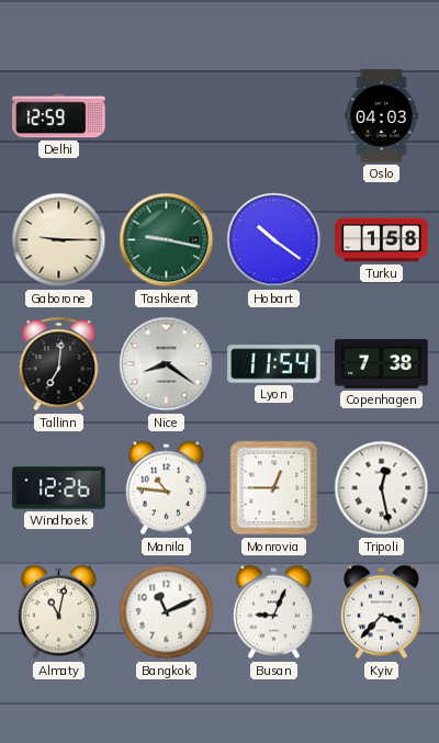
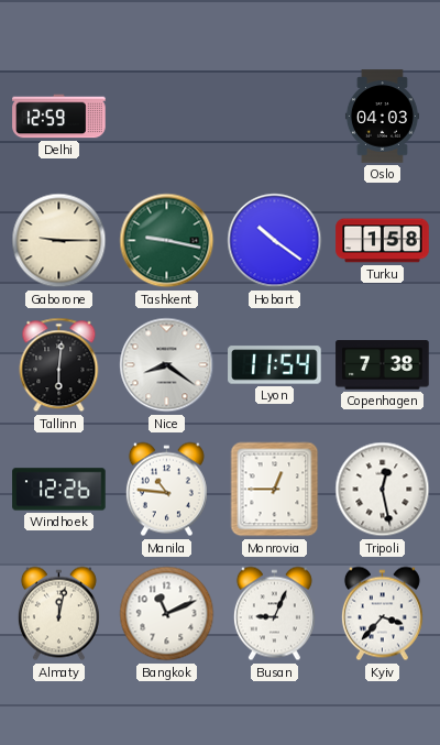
Tallinn: 7:01 -> 6:01 (59, 365)
Almaty: 11:02 -> 12:02 (58, 614)
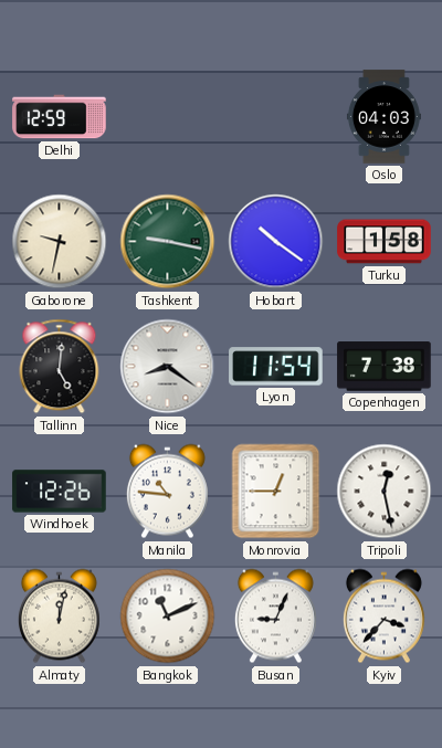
Gaborone: 9:15 -> 9:32 (60, 242)
Tallinn: 6:01 -> 5:01 (60, 367)
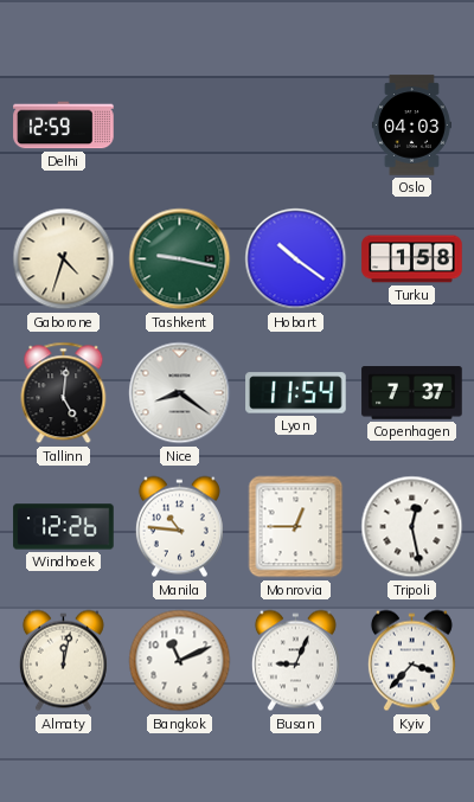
Gaborone: 9:32 -> 4:33 (64, 259)
Copenhagen: 7:38 -> 7:37 (412, 393)
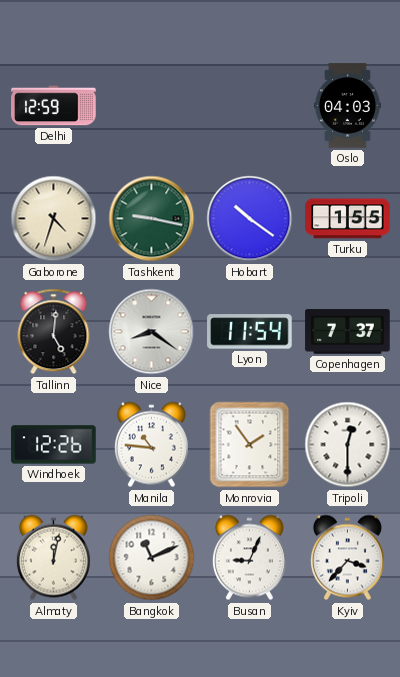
Turku: 1:58 -> 1:55 (348, 219)
Monrovia: 12:45 -> 1:54 (250, 445)
Tripoli: 12:28 -> 12:30 (348, 445)
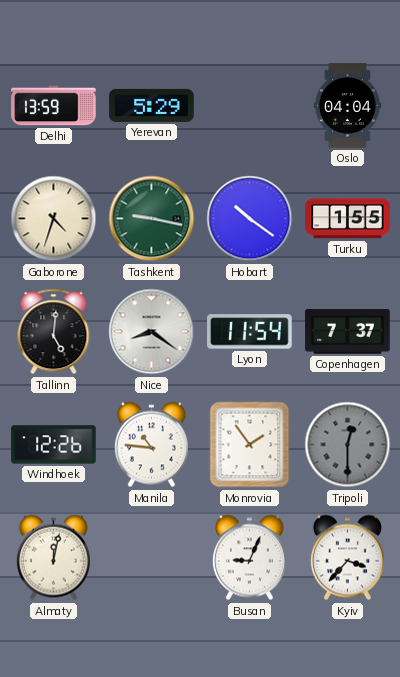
Delhi: 12:59 -> 13:59 (54, 106)
Yerevan: none -> 5:29 (152, 105)
Oslo: 04:03 -> 04:04 (347, 106)
Tripoli dial: white -> grey (348, 445)
Bangkok: 11:11 -> none (152, 558)
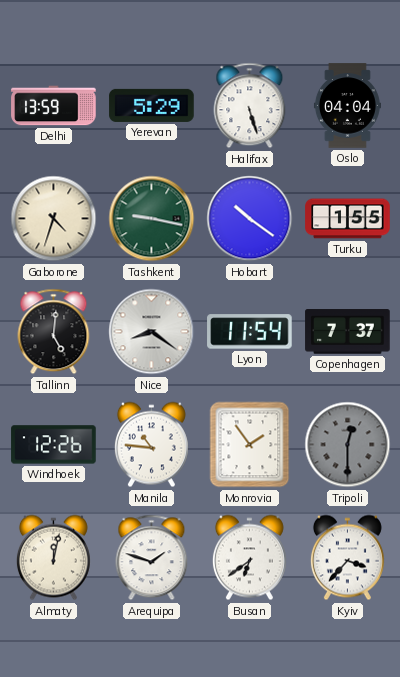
Halifax: none -> 5:27 (250, 106)
Arequipa: none -> 1:48 (152, 558)
Busan: 9:04 -> 6:39 (249, 558)
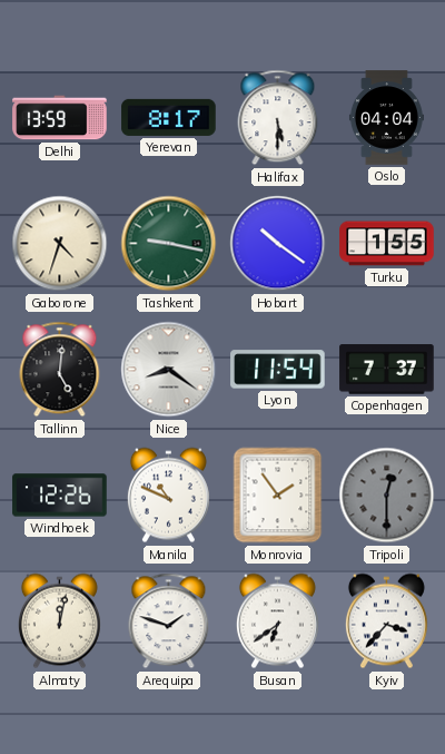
Yerevan: 5:29 -> 8:17 (169, 117)
Halifax: 5:27 -> 5:30 (278, 118)
Manila: 10:46 -> 10:49 (168, 496)
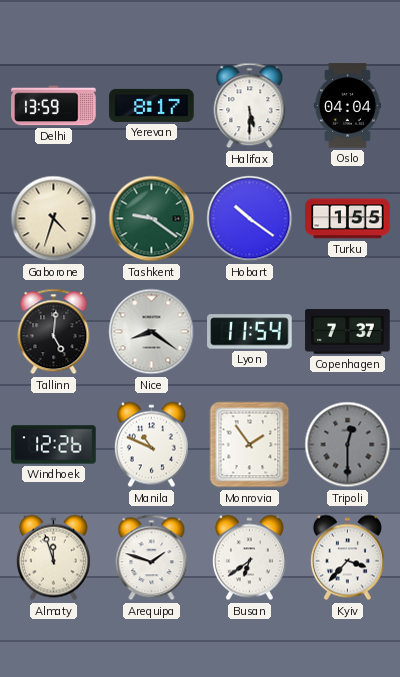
Tashkent: 9:17 -> 9:21 (152, 219)
Almaty: 12:02 -> 11:57 (53, 558)
